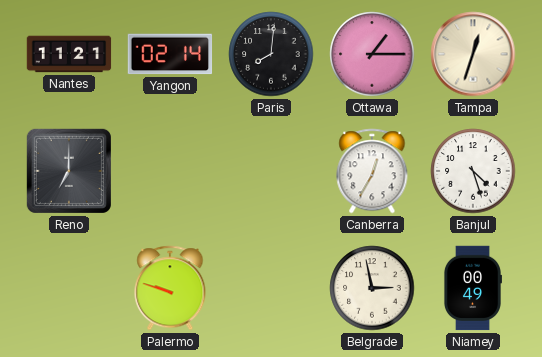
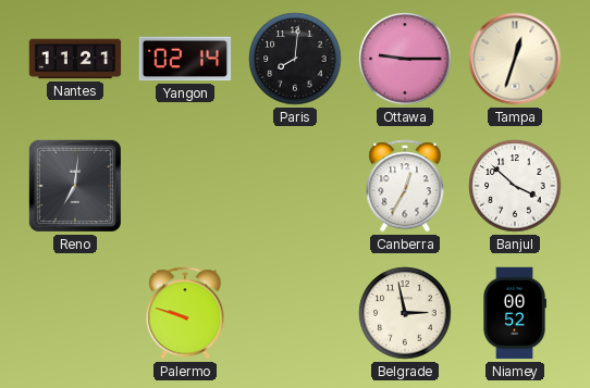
Ottawa: 1:15 -> 9:15 (405, 59)
Reno: 7:00 -> 7:01 (75, 186)
Banjul: 4:27 -> 3:52 (515, 186)
Niamey: 00:49 -> 00:52 (514, 313)
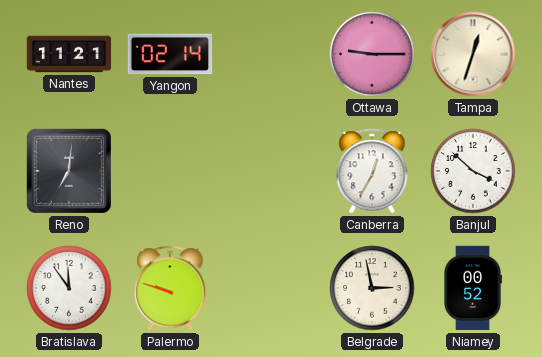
Paris: 8:01 -> none (295, 59)
Bratislava: none -> 11:54 (69, 288)
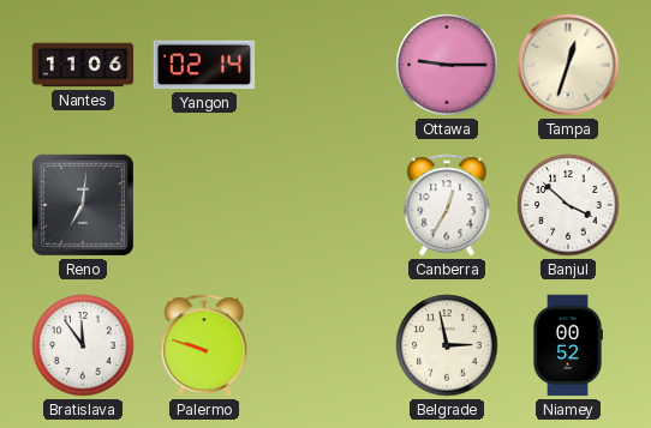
Nantes: 11:21 -> 11:06 (83, 65)
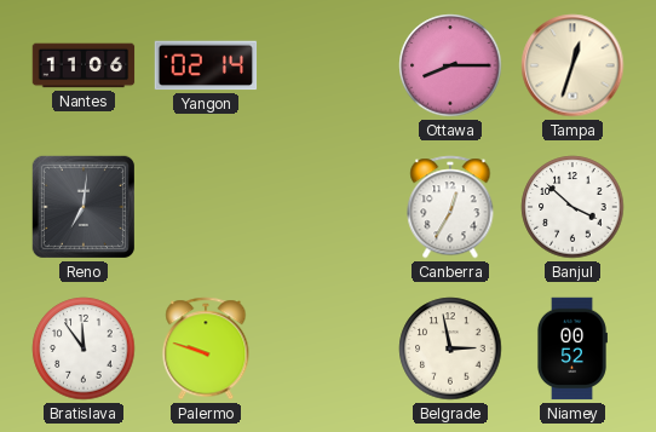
Ottawa: 9:15 -> 8:15 (450, 65)
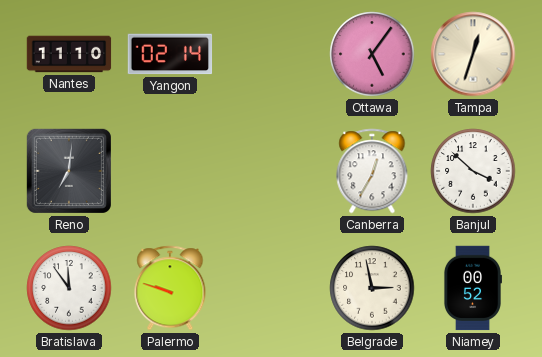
Nantes: 11:06 -> 11:10 (69, 54)
Ottawa: 8:15 -> 5:06 (372, 54)
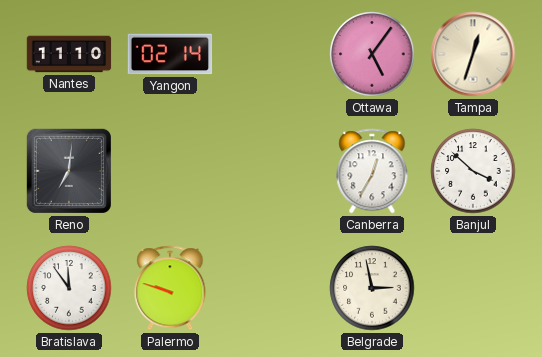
Niamey: 00:52 -> none (472, 288)
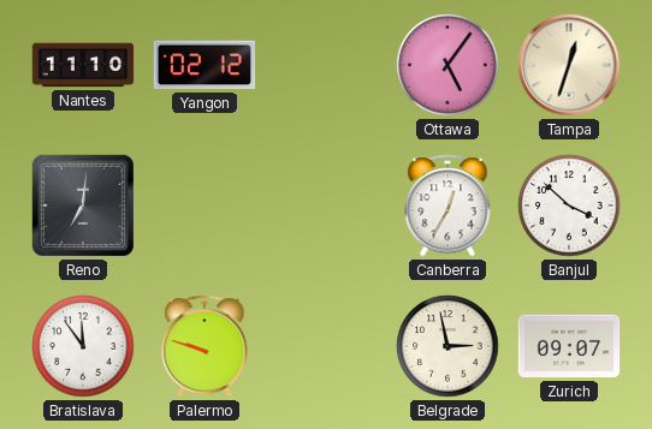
Yangon: 02:14 -> 02:12 (205, 65)
Zurich: none -> 09:07 (569, 346)
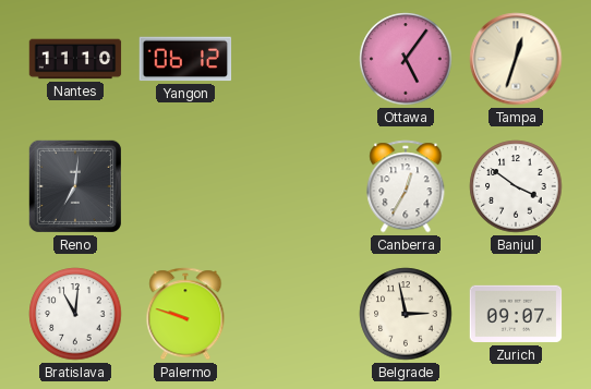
Yangon: 02:12 -> 06:12 (185, 59)
Banjul: 3:52 -> 3:51 (516, 186)
Bratislava: 11:54 -> 11:01 (75, 314)
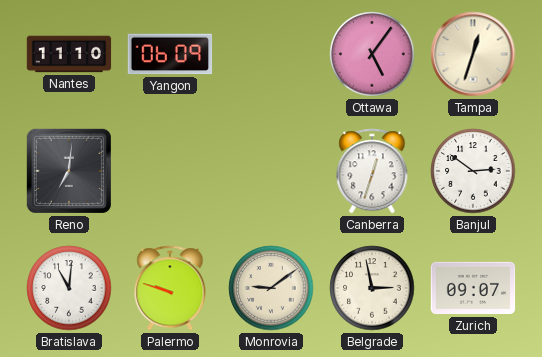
Yangon: 06:12 -> 06:09 (170, 54)
Canberra: 12:35 -> 12:33 (372, 171)
Banjul: 3:51 -> 2:51 (473, 171)
Monrovia: none -> 9:09 (271, 288)
